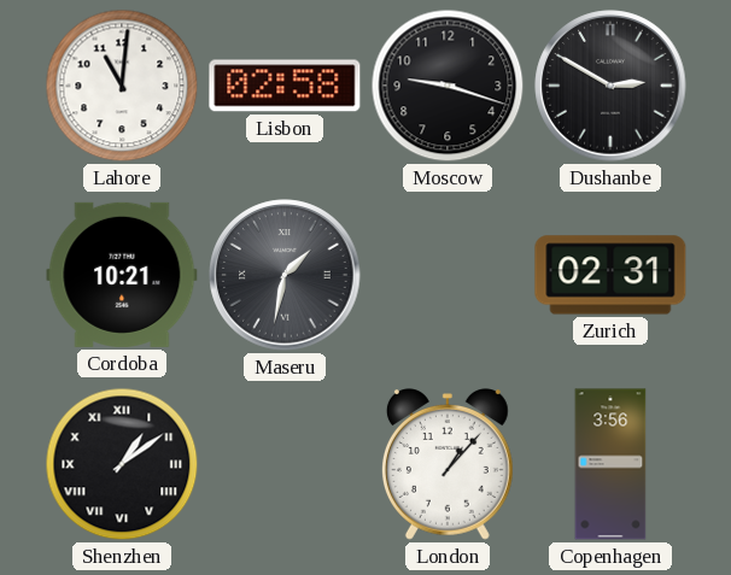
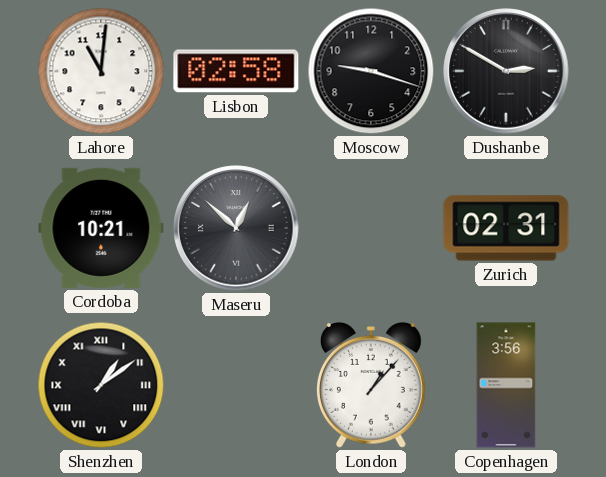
Maseru: 1:32 -> 12:52 (236, 228)
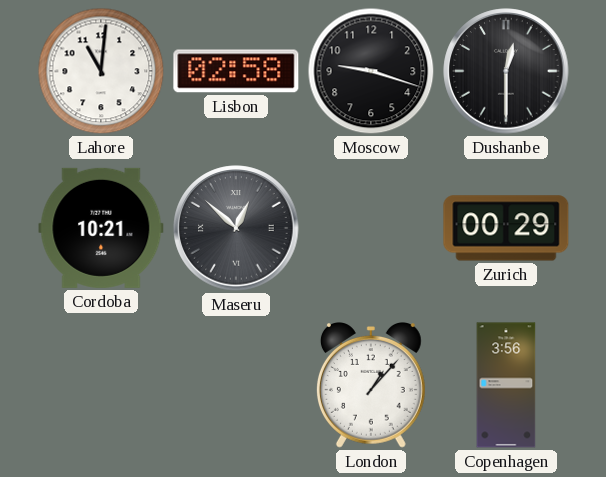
Dushanbe: 2:50 -> 12:30 (506, 71)
Zurich: 02:31 -> 00:29 (506, 228)
Shenzhen: 1:09 -> none (101, 385)
